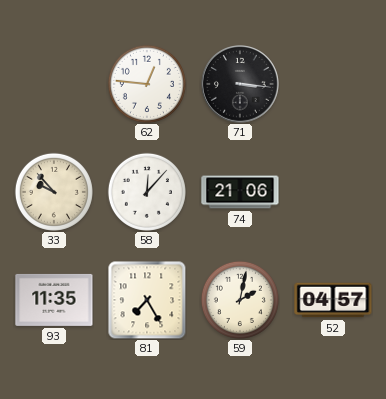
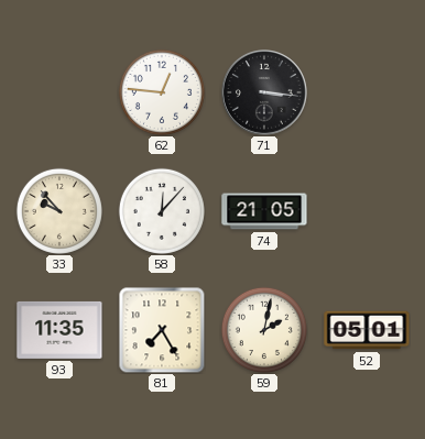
74: 21:06 -> 21:05 (264, 211)
52: 04:57 -> 05:01 (367, 330)
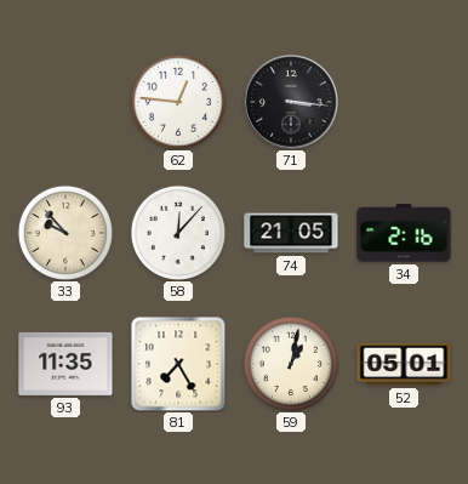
34: none -> 2:16 (404, 233)
59: 2:02 -> 1:02 (291, 364)
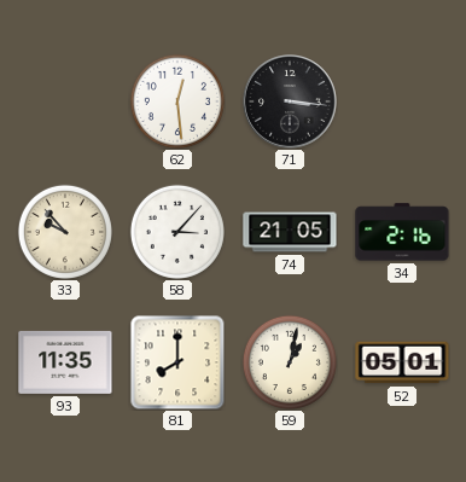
62: 12:46 -> 12:29 (177, 101)
58: 12:07 -> 3:07 (177, 232)
81: 7:25 -> 8:00 (177, 362)
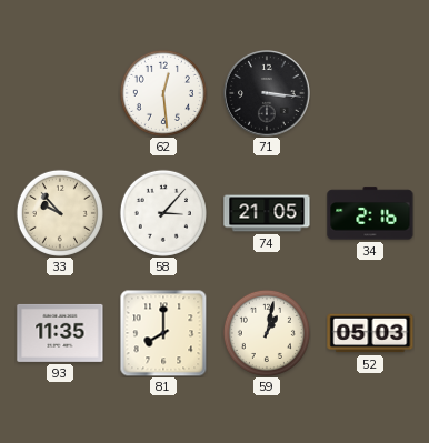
52: 05:01 -> 05:03 (370, 333)
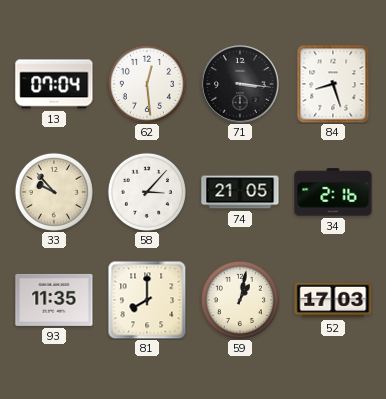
13: none -> 07:04 (54, 84)
84: none -> 8:27 (333, 84)
52: 05:03 -> 17:03 (333, 300)
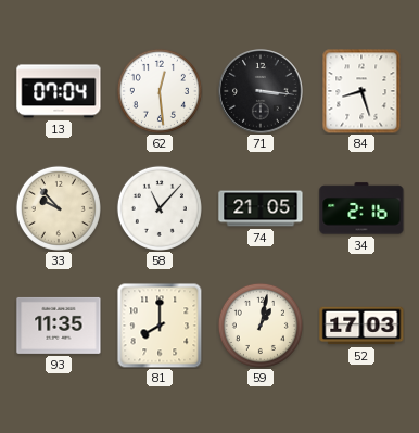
58: 3:07 -> 11:07 (160, 208)
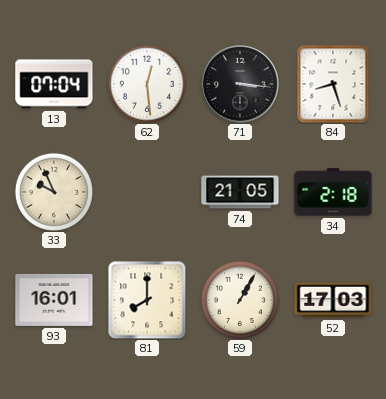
33: 9:53 -> 9:56 (54, 192)
58: 11:07 -> none (160, 208)
34: 2:16 -> 2:18 (333, 192)
93: 11:35 -> 16:01 (54, 300)
59: 1:02 -> 1:05 (240, 300)
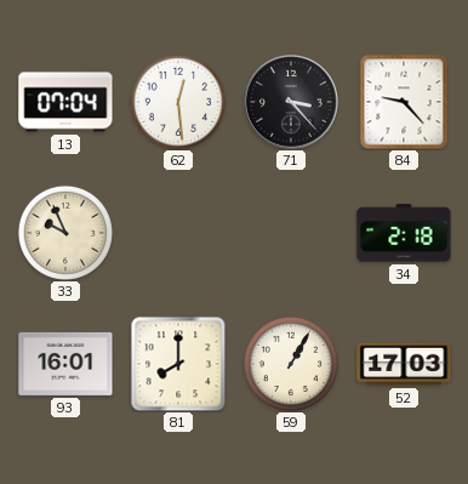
71: 3:16 -> 3:23 (292, 103)
84: 8:27 -> 9:23 (404, 102)
74: 21:05 -> none (240, 192)
